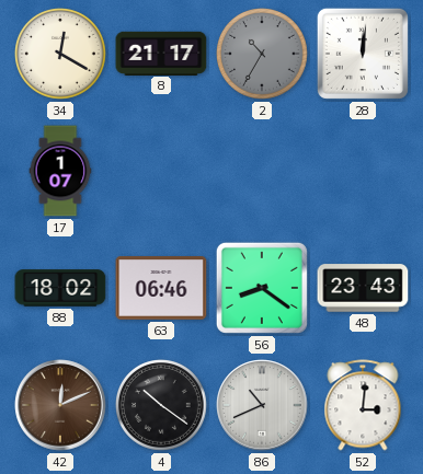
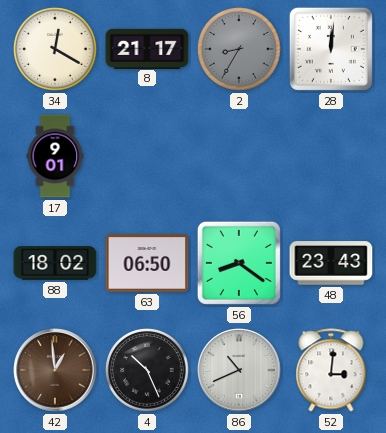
2: 10:35 -> 8:35 (240, 50)
17: 1:07 -> 9:01 (55, 156)
63: 06:46 -> 06:50 (147, 263)
42: 12:11 -> 12:59 (55, 370)
4: 10:21 -> 10:26 (148, 371)
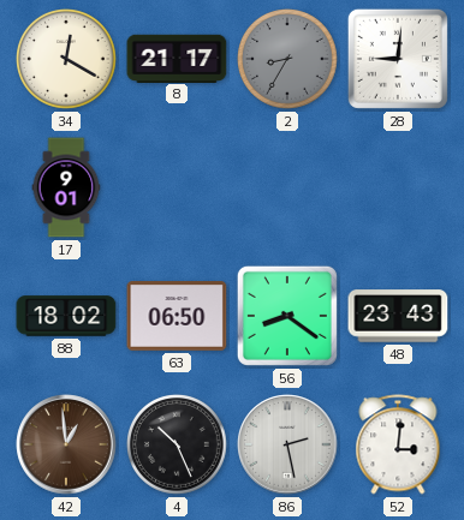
28: 12:01 -> 9:01 (398, 59)
86: 10:41 -> 2:28 (287, 444)
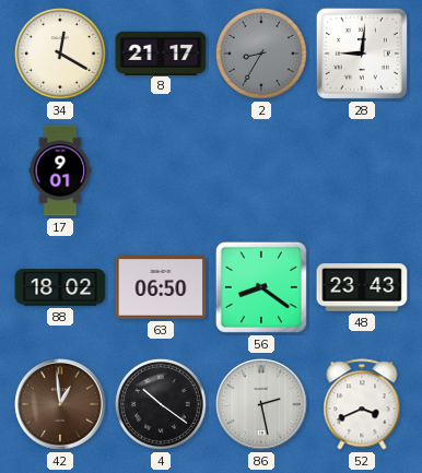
4: 10:26 -> 10:21 (162, 405)
52: 3:01 -> 3:41 (362, 404)
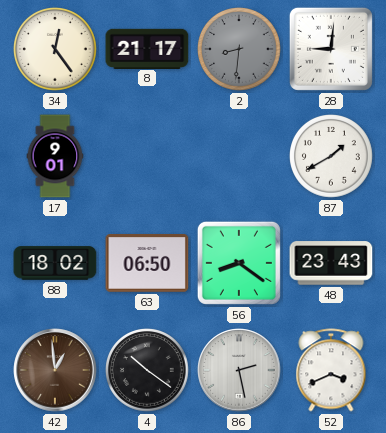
34: 12:20 -> 12:24 (56, 50)
2: 8:35 -> 8:31 (240, 50)
87: none -> 1:40 (332, 157)
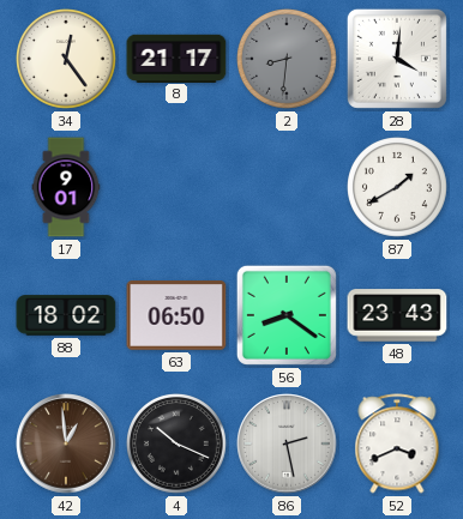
28: 9:01 -> 4:01 (397, 59)
4: 10:21 -> 10:19 (178, 445)
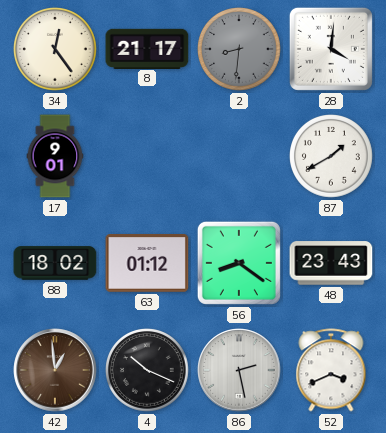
63: 06:50 -> 01:12 (147, 263)
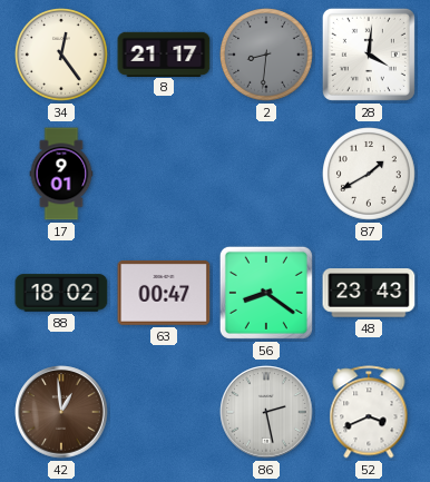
63: 01:12 -> 00:47 (164, 293)
4: 10:19 -> none (148, 371)
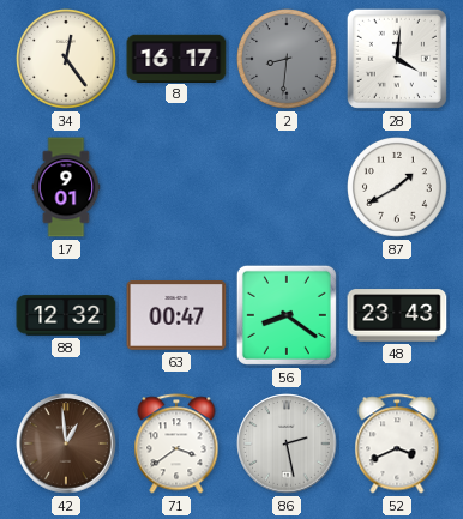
8: 21:17 -> 16:17 (176, 58)
88: 18:02 -> 12:32 (66, 315)
71: none -> 3:39 (176, 443)
